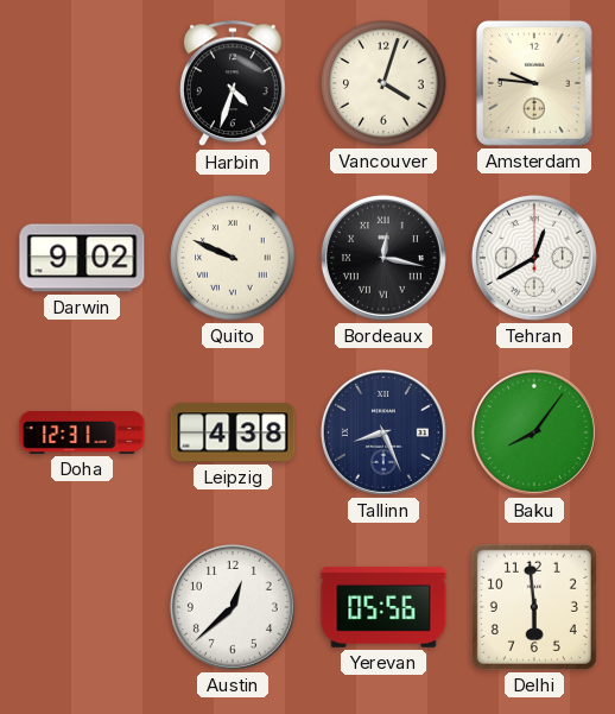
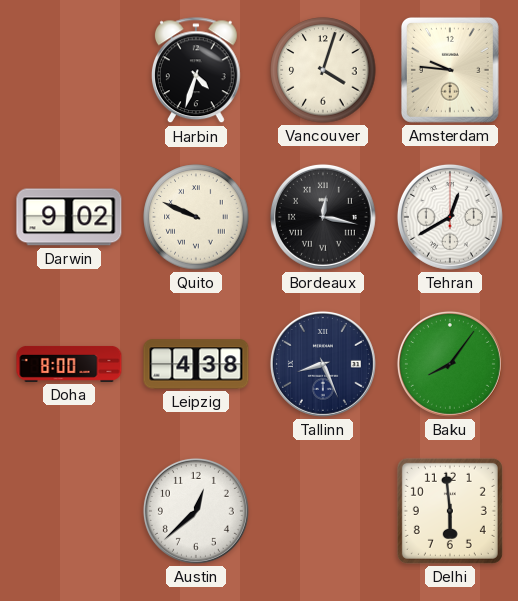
Doha: 12:31 -> 8:00 (69, 364)
Yerevan: 05:56 -> none (383, 607)
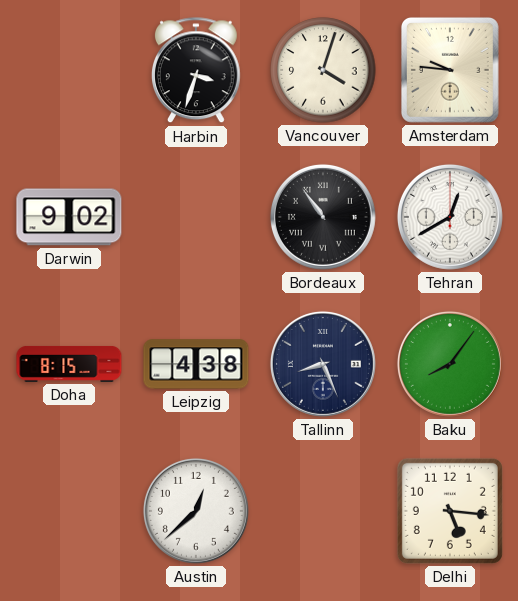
Harbin: 4:33 -> 3:33 (196, 71)
Quito: 9:49 -> none (196, 217)
Bordeaux: 12:17 -> 10:54 (323, 217)
Doha: 8:00 -> 8:15 (69, 364)
Delhi: 5:59 -> 5:16 (450, 511)
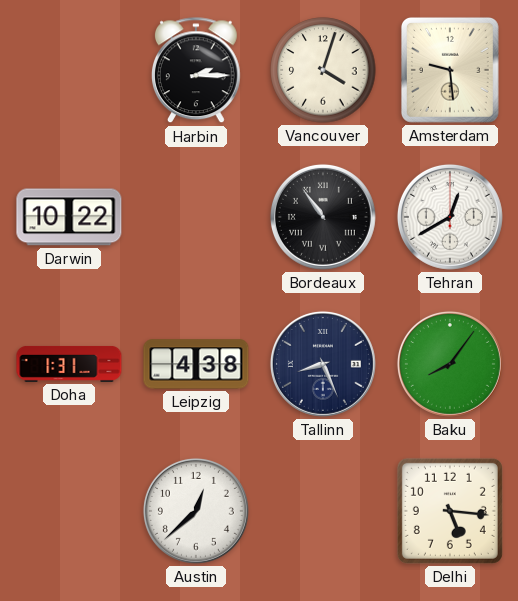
Harbin: 3:33 -> 2:15 (196, 71)
Amsterdam: 9:46 -> 9:29 (450, 70)
Darwin: 9:02 -> 10:22 (69, 217)
Doha: 8:15 -> 1:31 (69, 364)
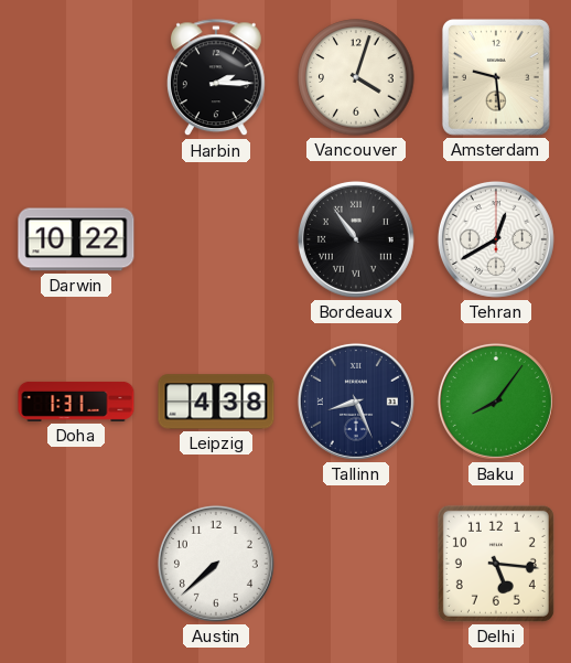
Austin: 12:38 -> 7:38 (216, 564)
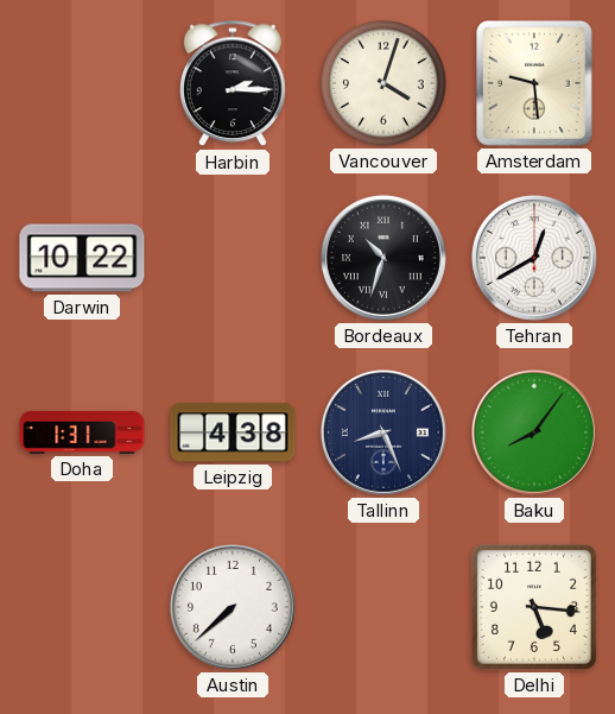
Bordeaux: 10:54 -> 10:33 (383, 258)
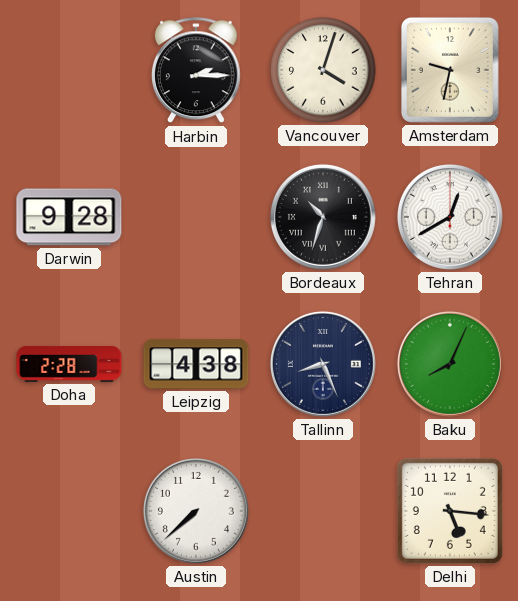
Amsterdam: 9:29 -> 9:32 (450, 70)
Darwin: 10:22 -> 9:28 (69, 217)
Doha: 1:31 -> 2:28 (69, 364)
Baku: 8:06 -> 8:04 (450, 364)
